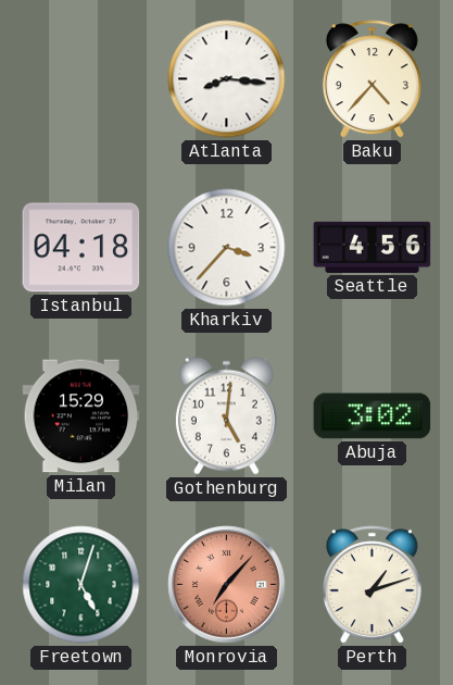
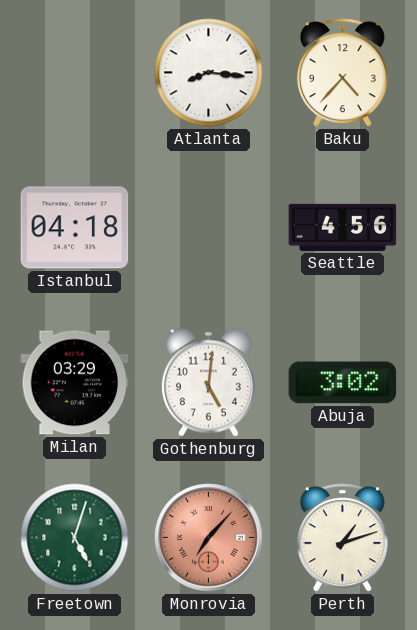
Kharkiv: 3:37 -> none (227, 248)
Milan: 15:29 -> 03:29 (75, 383)
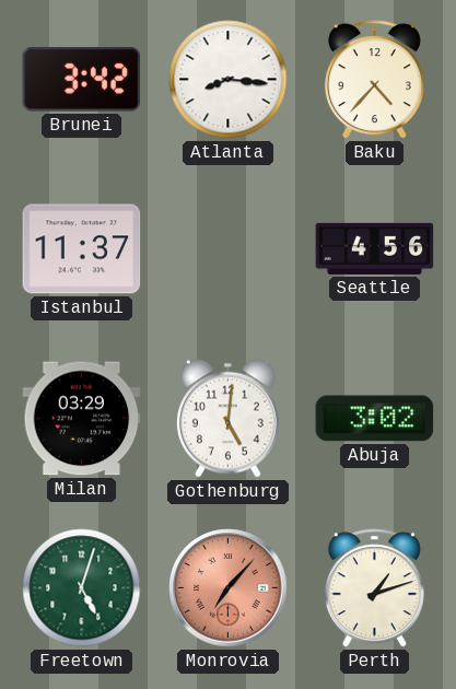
Brunei: none -> 3:42 (82, 80)
Istanbul: 04:18 -> 11:37 (82, 249)
